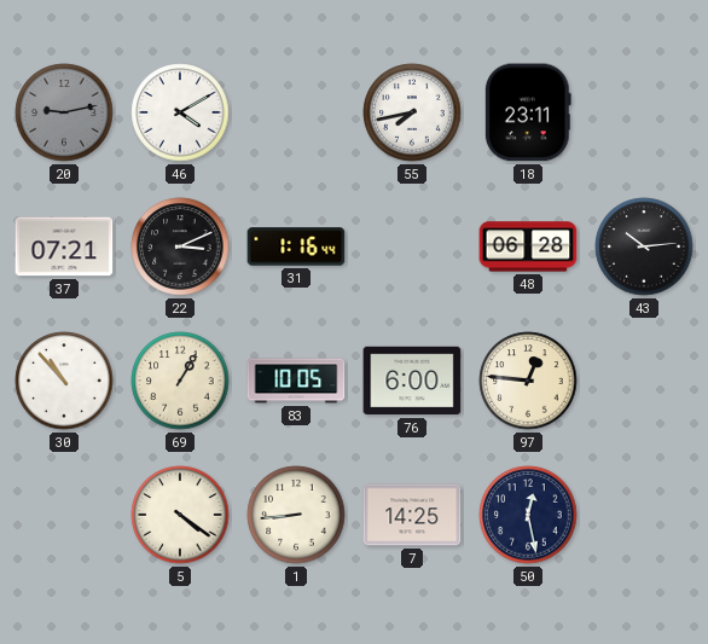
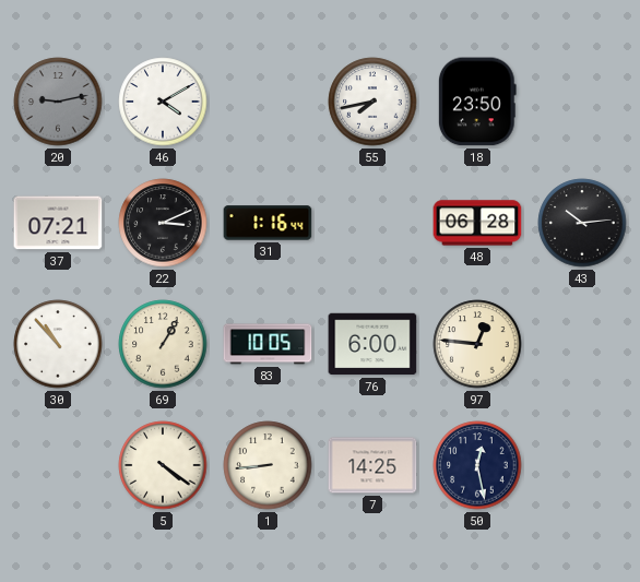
18: 23:11 -> 23:50 (477, 102)
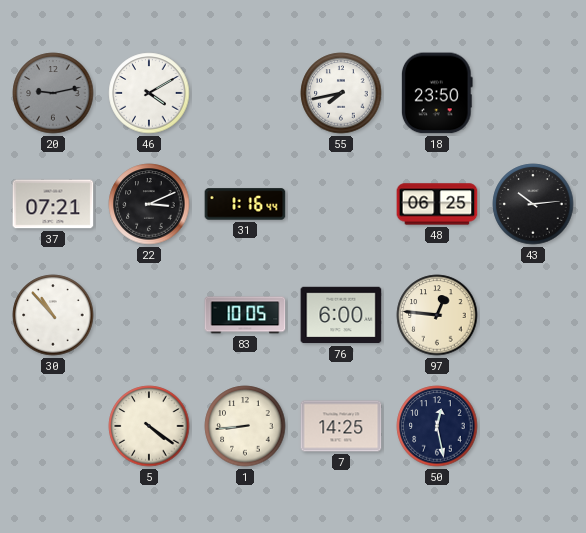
48: 06:28 -> 06:25 (437, 204)
69: 1:05 -> none (163, 344)
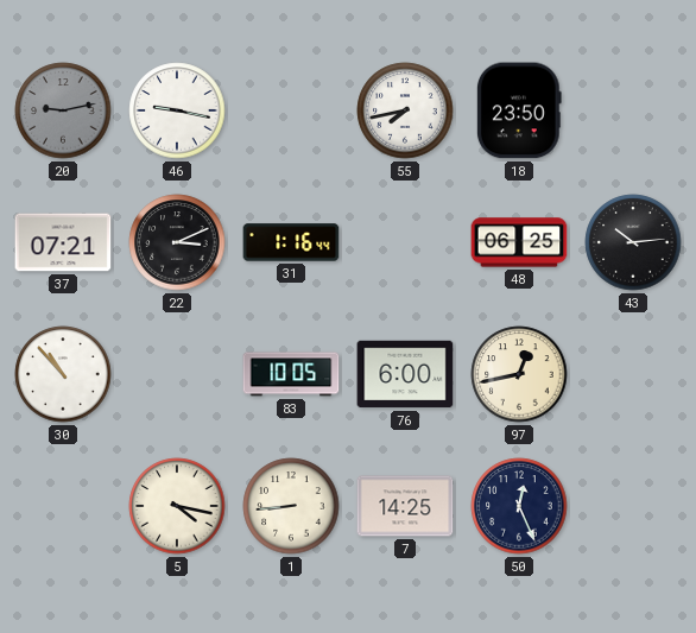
46: 4:10 -> 9:17 (177, 110)
97: 12:46 -> 12:43 (519, 374)
5: 4:21 -> 4:17 (177, 506)
50: 12:28 -> 12:26 (519, 506)
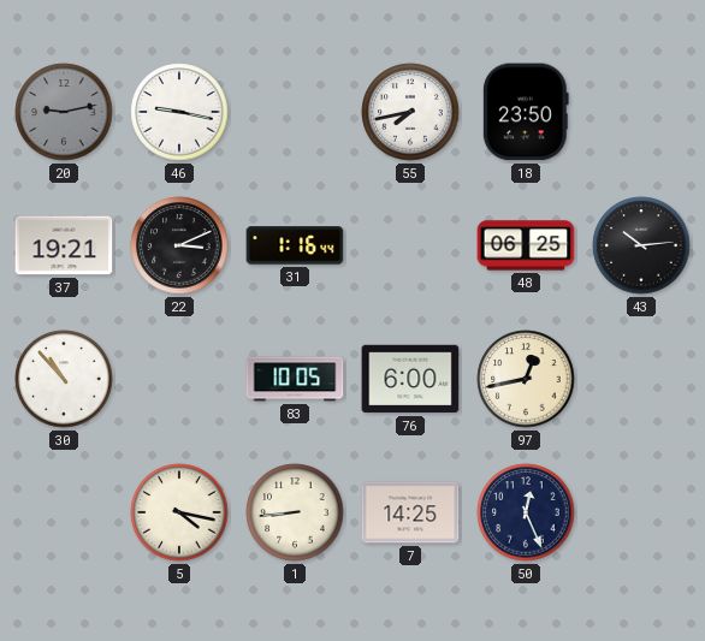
37: 07:21 -> 19:21 (64, 245)
